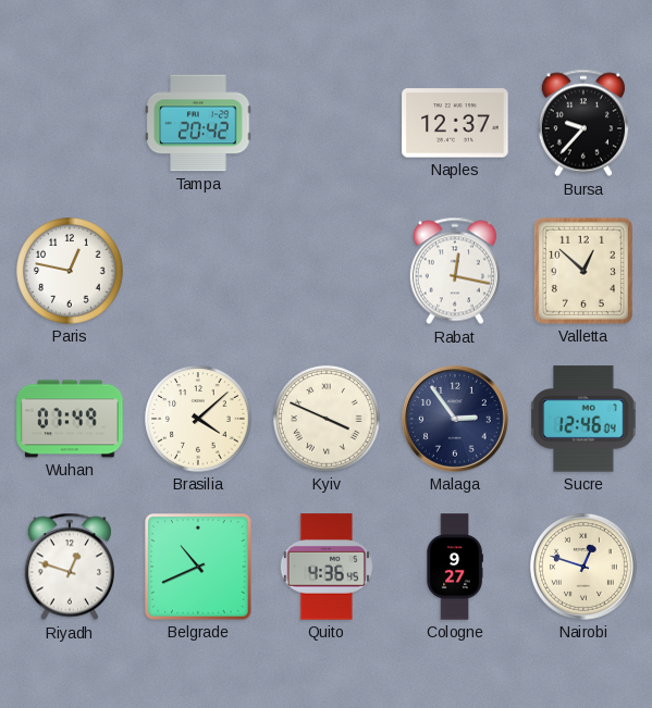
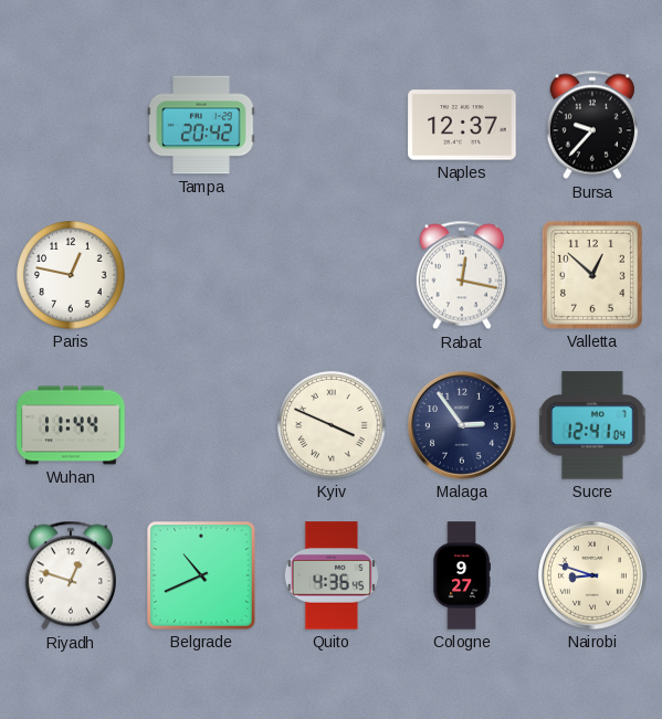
Wuhan: 07:49 -> 11:44 (71, 425)
Brasilia: 4:08 -> none (198, 419)
Sucre: 12:46 -> 12:41 (592, 425)
Nairobi: 12:48 -> 8:48 (592, 575)
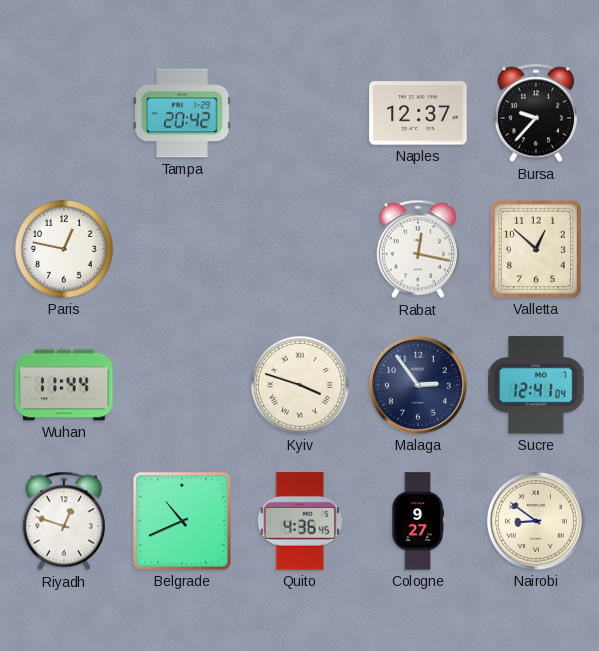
Kyiv: 3:49 -> 3:48 (300, 385)
Nairobi: 8:48 -> 8:51 (536, 521)
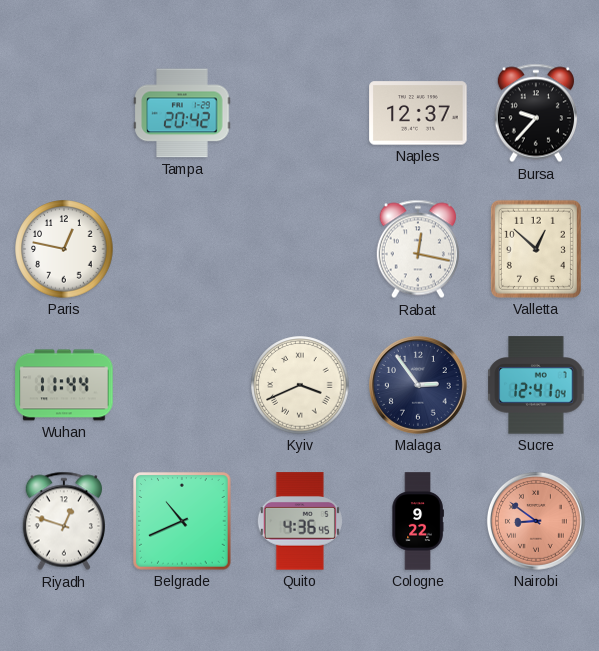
Kyiv: 3:48 -> 3:41 (300, 385)
Cologne: 9:27 -> 9:22 (418, 521)
Nairobi dial: cream -> salmon (536, 521)
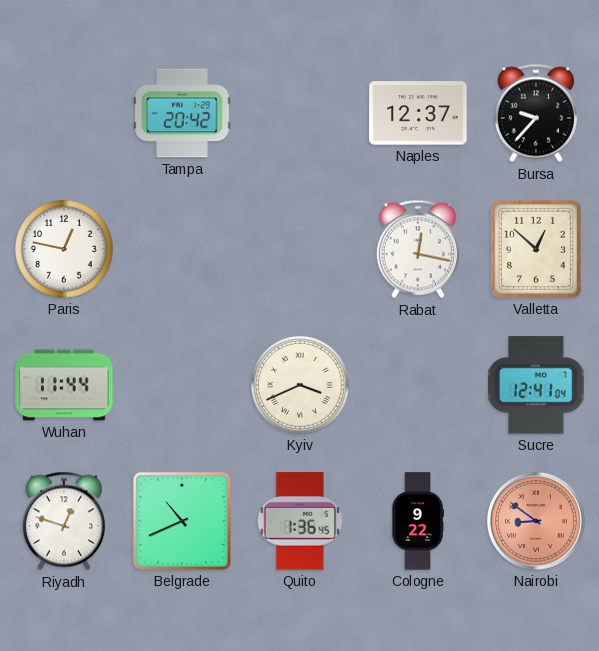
Malaga: 2:54 -> none (418, 385)
Quito: 4:36 -> 1:36 (300, 521)
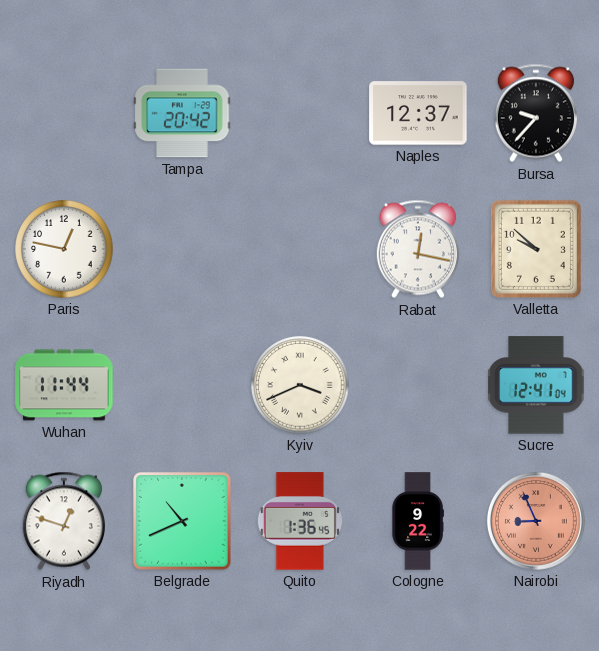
Valletta: 12:52 -> 9:52 (536, 249)
Nairobi: 8:51 -> 8:56 (536, 521)
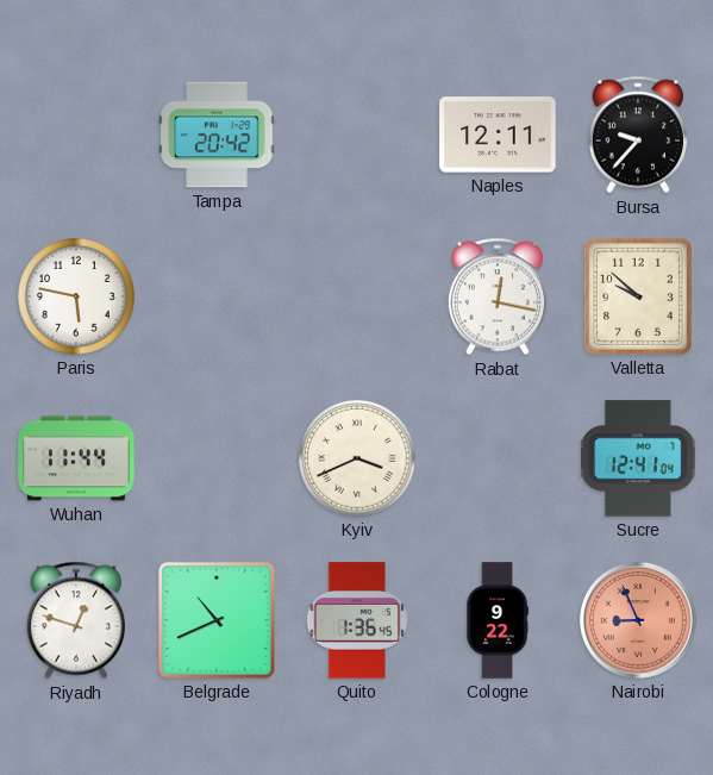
Naples: 12:37 -> 12:11 (498, 135)
Paris: 12:47 -> 5:47 (76, 296)
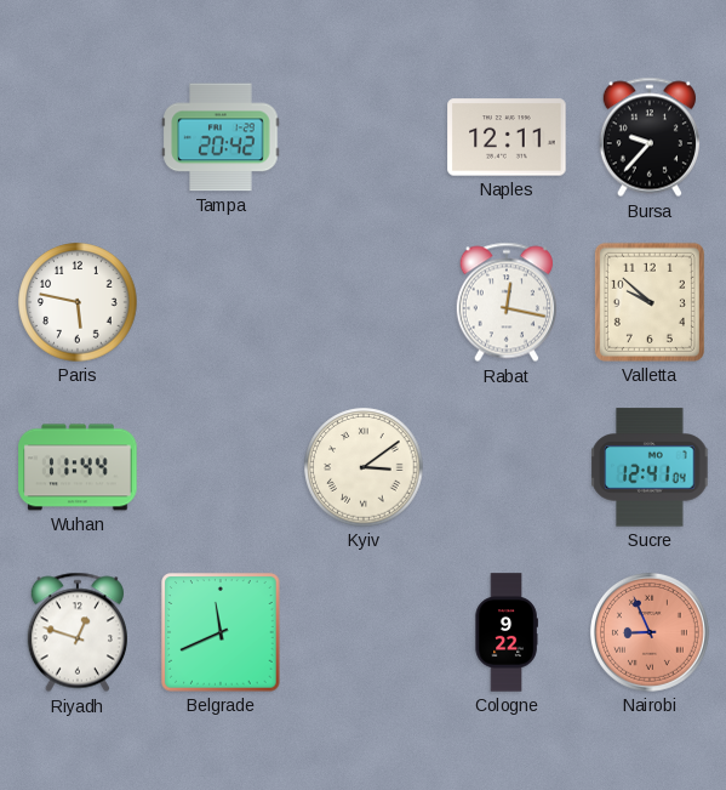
Kyiv: 3:41 -> 3:09 (364, 467)
Belgrade: 10:41 -> 11:41 (221, 632)
Quito: 1:36 -> none (357, 620)
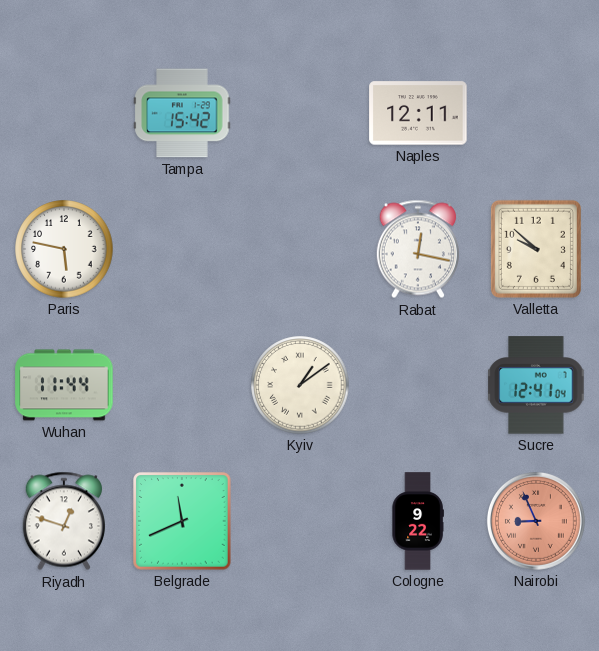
Tampa: 20:42 -> 15:42 (182, 113)
Bursa: 9:37 -> none (650, 137)
Kyiv: 3:09 -> 1:09 (300, 385)
